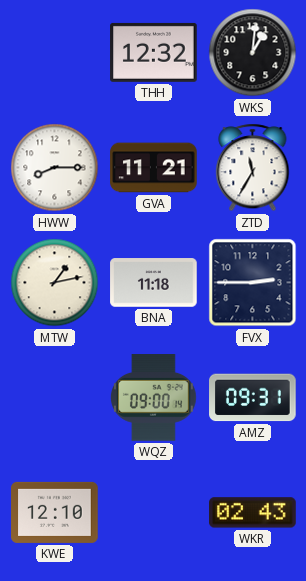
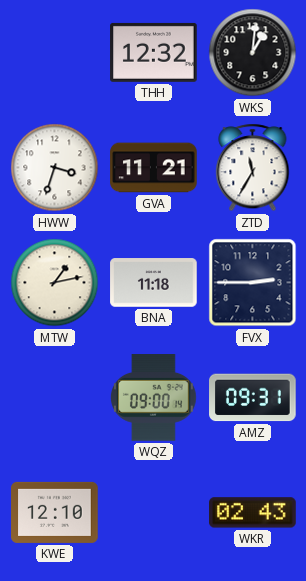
HWW: 8:15 -> 3:33 (55, 168)
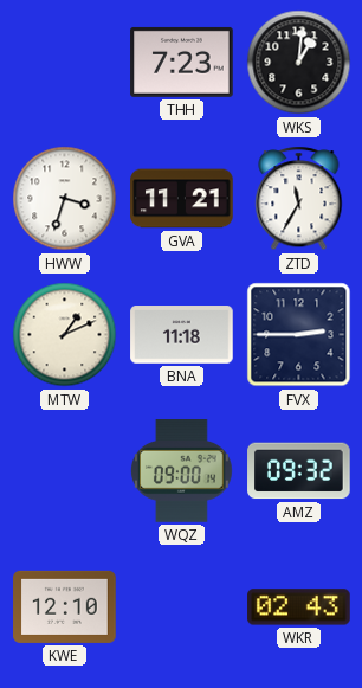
THH: 12:32 -> 7:23 (182, 62)
MTW: 1:13 -> 1:11 (65, 335)
AMZ: 09:31 -> 09:32 (299, 471)
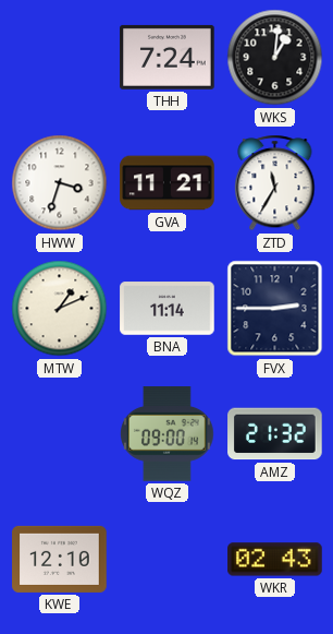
THH: 7:23 -> 7:24 (168, 57)
BNA: 11:18 -> 11:14 (168, 309)
AMZ: 09:32 -> 21:32 (275, 434)
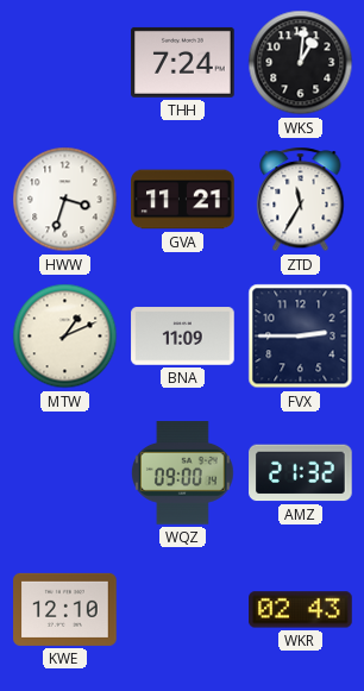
BNA: 11:14 -> 11:09 (183, 337)
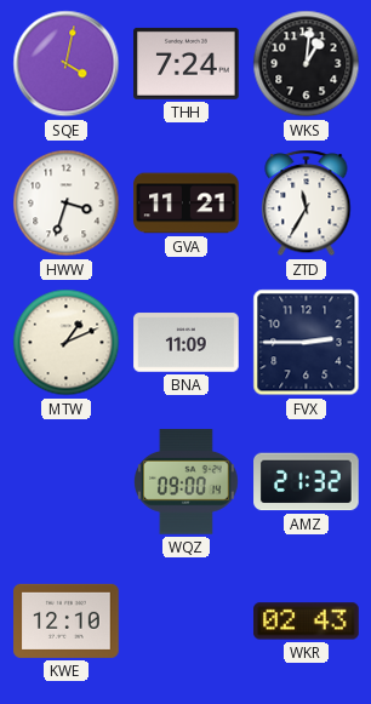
SQE: none -> 4:02 (67, 64)
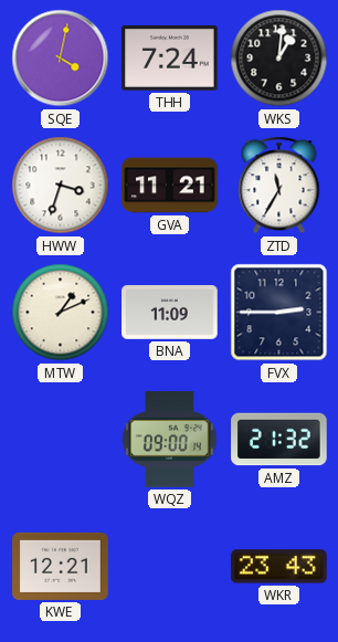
KWE: 12:10 -> 12:21 (61, 566)
WKR: 02:43 -> 23:43 (279, 567)
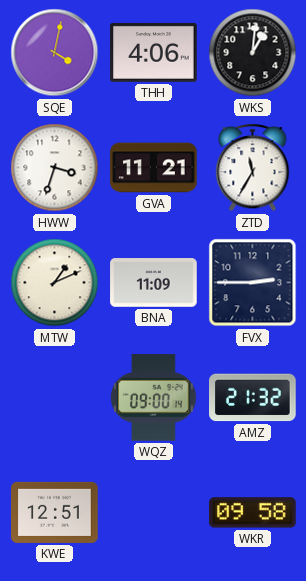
THH: 7:24 -> 4:06 (154, 52)
KWE: 12:21 -> 12:51 (55, 512)
WKR: 23:43 -> 09:58 (253, 513)
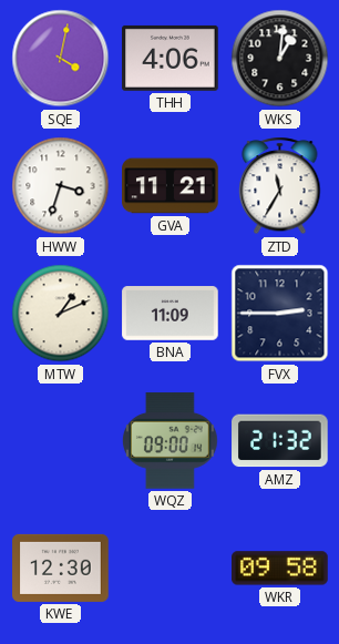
KWE: 12:51 -> 12:30 (61, 568)
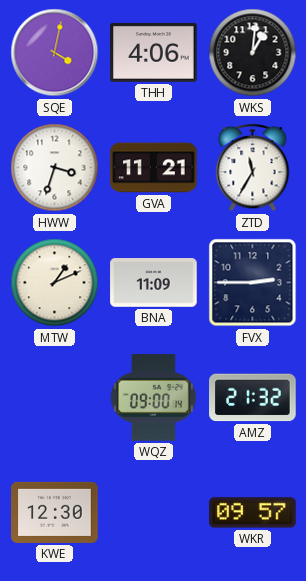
WKR: 09:58 -> 09:57 (253, 513)
